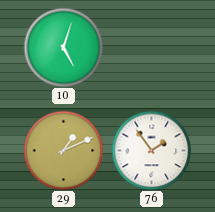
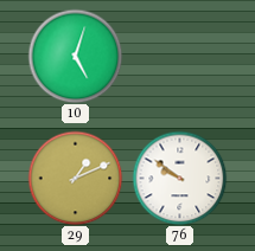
76: 1:54 -> 9:51 (179, 178)
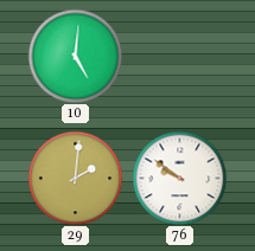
10: 5:03 -> 5:01 (75, 56)
29: 1:11 -> 2:01 (75, 178)
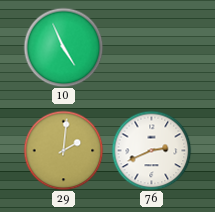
10: 5:01 -> 4:56 (63, 47)
76: 9:51 -> 2:41 (151, 150)
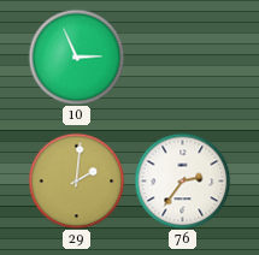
10: 4:56 -> 2:56 (76, 57)
76: 2:41 -> 2:36 (182, 180)
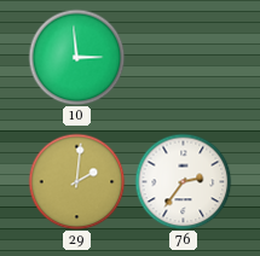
10: 2:56 -> 2:59 (76, 57)
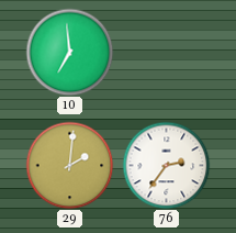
10: 2:59 -> 6:59 (69, 52)
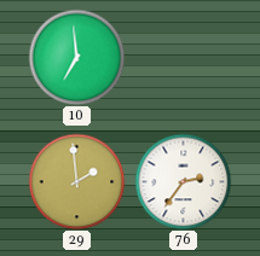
29: 2:01 -> 1:59 (76, 181)
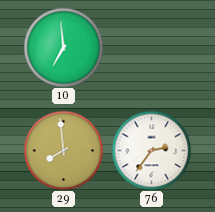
29: 1:59 -> 7:59 (63, 150)
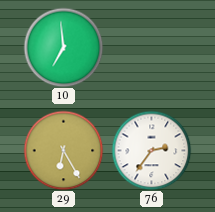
29: 7:59 -> 6:25 (63, 150)
